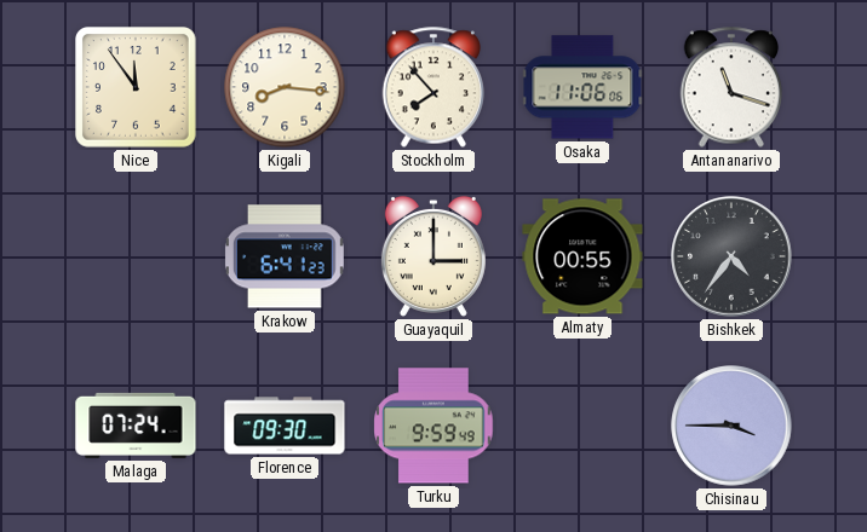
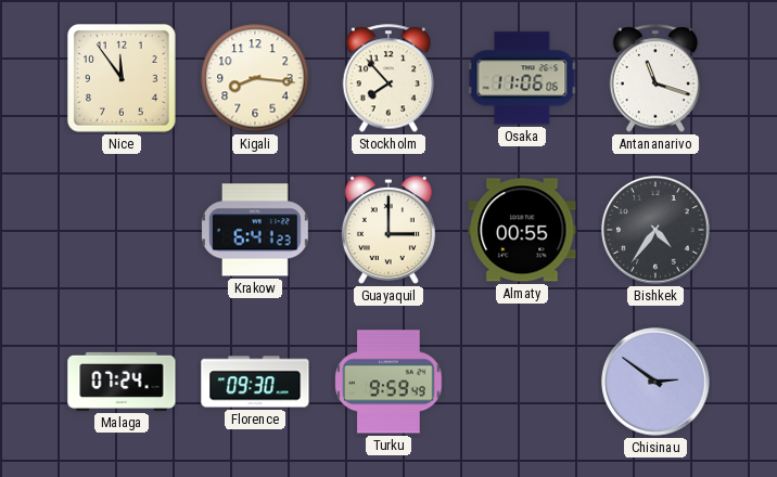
Chisinau: 3:45 -> 2:51 (655, 382)
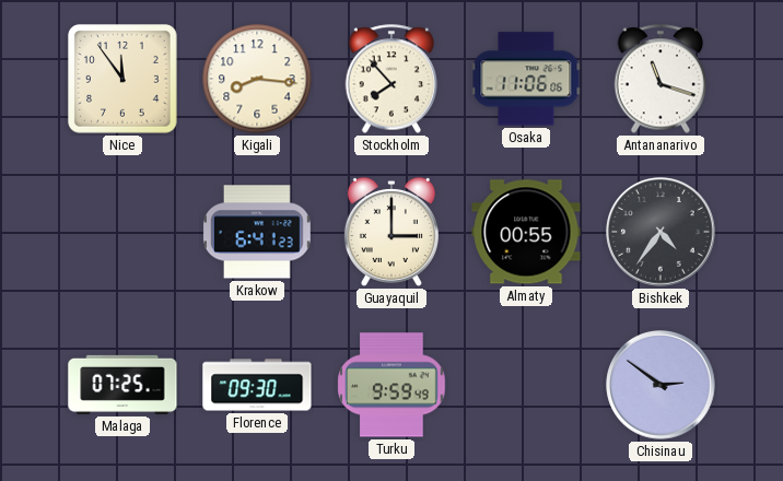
Malaga: 07:24 -> 07:25 (122, 385)
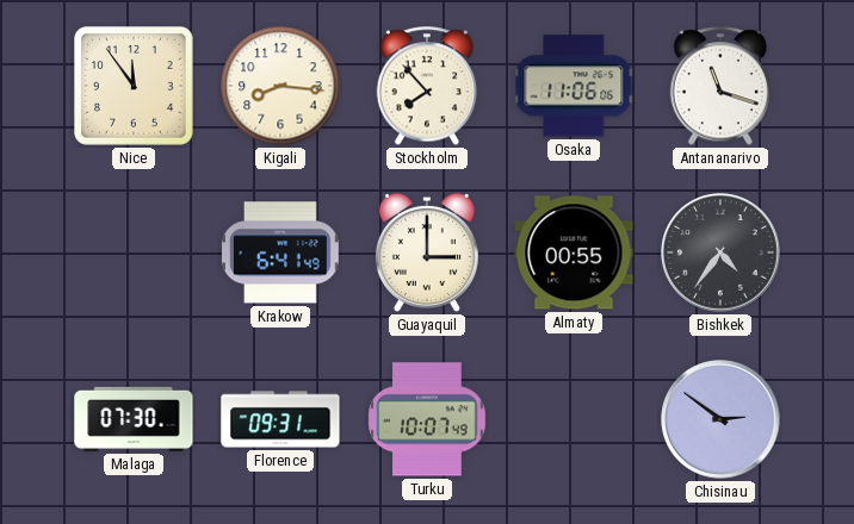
Krakow: 6:41:23 -> 6:41:49 (280, 252)
Malaga: 07:25 -> 07:30 (134, 419)
Florence: 09:30 -> 09:31 (280, 419)
Turku: 9:59 -> 10:07 (427, 419)
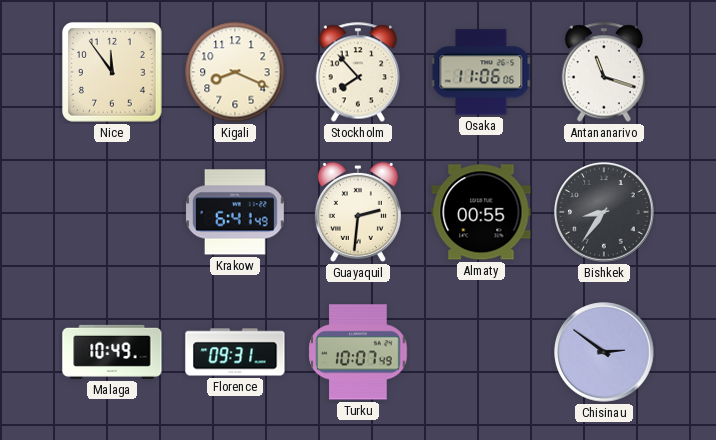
Kigali: 8:16 -> 8:19 (235, 72)
Guayaquil: 3:00 -> 2:31 (358, 212)
Bishkek: 4:36 -> 8:36 (604, 212)
Malaga: 07:30 -> 10:49 (112, 352)
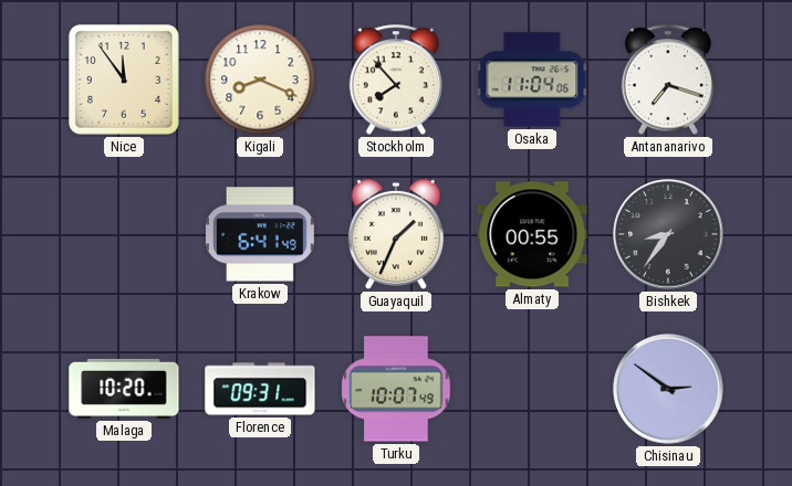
Osaka: 11:06 -> 11:04 (532, 80)
Antananarivo: 11:18 -> 7:18 (668, 80)
Guayaquil: 2:31 -> 1:34 (396, 234)
Malaga: 10:49 -> 10:20 (124, 389)
